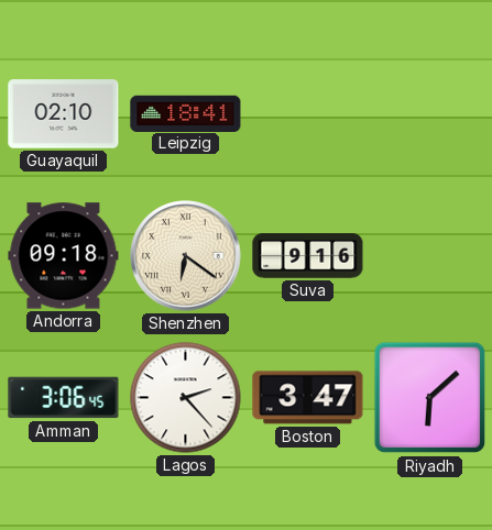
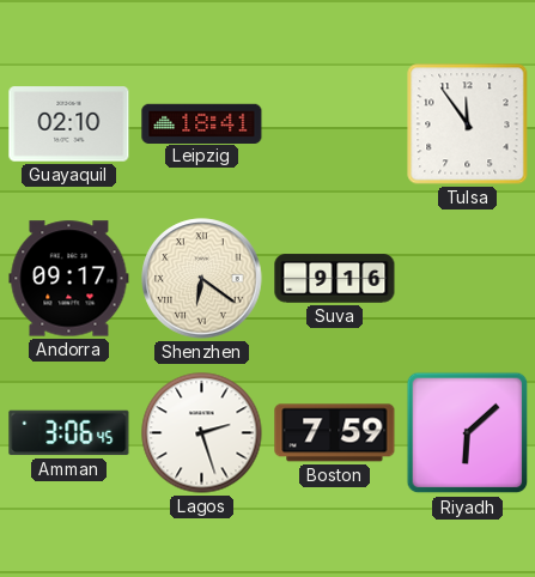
Tulsa: none -> 11:54 (468, 124)
Andorra: 09:18 -> 09:17 (69, 279)
Lagos: 2:23 -> 2:27 (202, 433)
Boston: 3:47 -> 7:59 (335, 433)
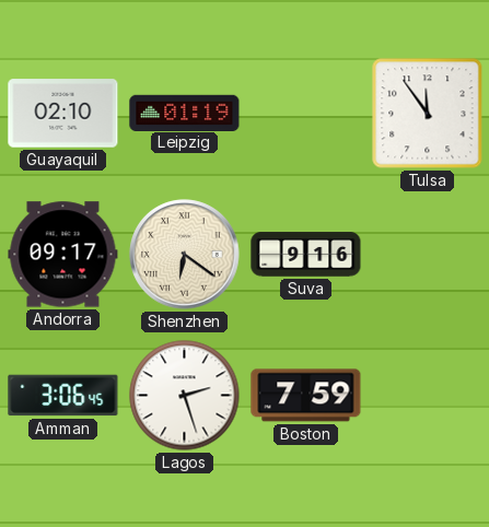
Leipzig: 18:41 -> 01:19 (185, 113)
Riyadh: 6:08 -> none (468, 433)
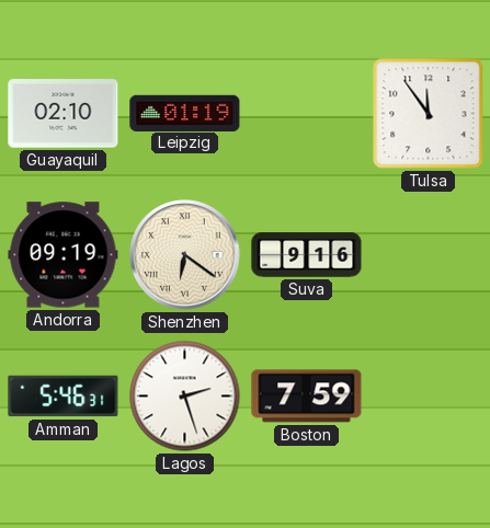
Andorra: 09:17 -> 09:19 (64, 255)
Amman: 3:06 -> 5:46 (64, 397)
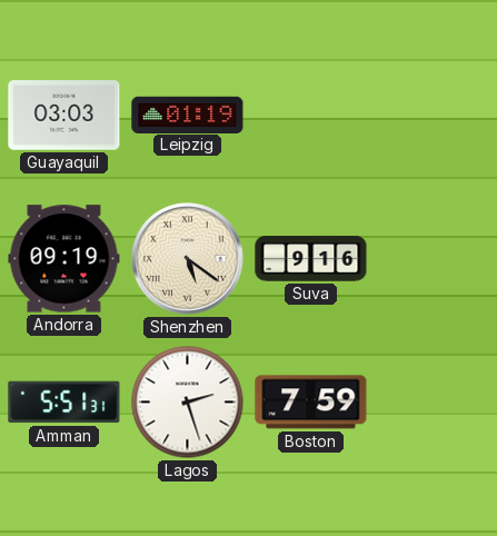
Guayaquil: 02:10 -> 03:03 (64, 116)
Tulsa: 11:54 -> none (429, 114)
Shenzhen: 6:21 -> 5:21 (188, 259)
Amman: 5:46 -> 5:51 (64, 403)
